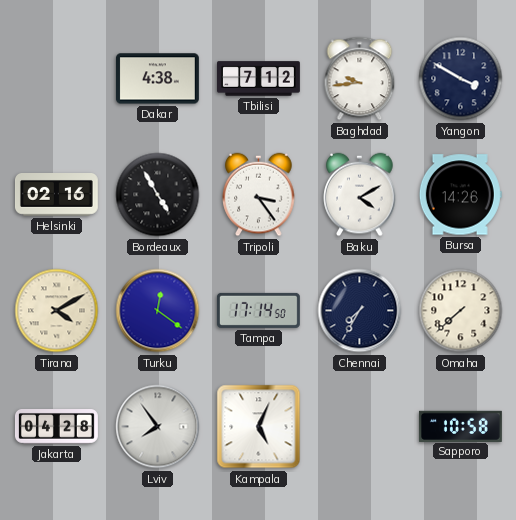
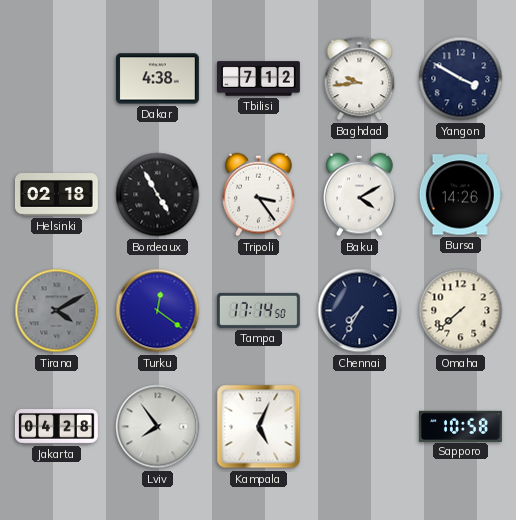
Helsinki: 02:16 -> 02:18 (56, 195)
Tirana dial: cream -> grey (57, 311)
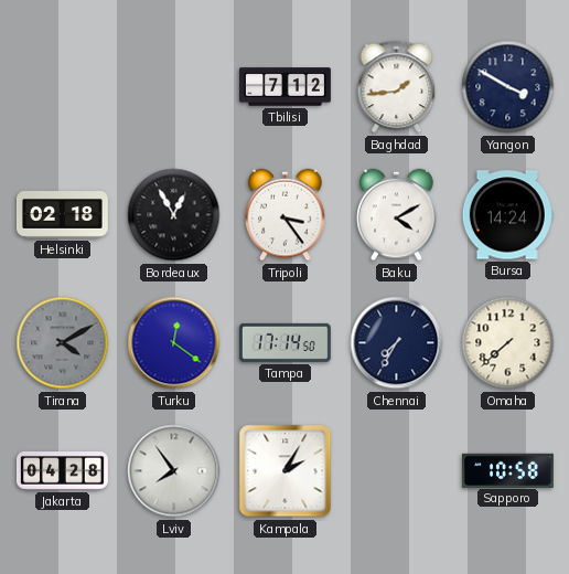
Dakar: 4:38 -> none (157, 79)
Baghdad: 9:44 -> 1:44 (397, 87)
Bordeaux: 4:55 -> 12:55 (174, 215)
Bursa: 14:26 -> 14:24 (507, 215)
Kampala: 5:04 -> 2:05 (286, 471)
